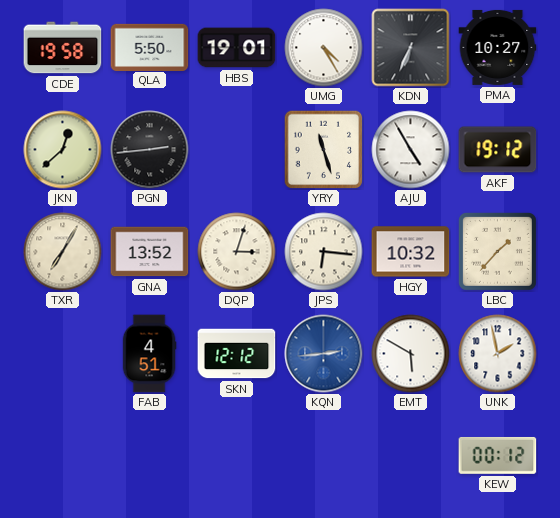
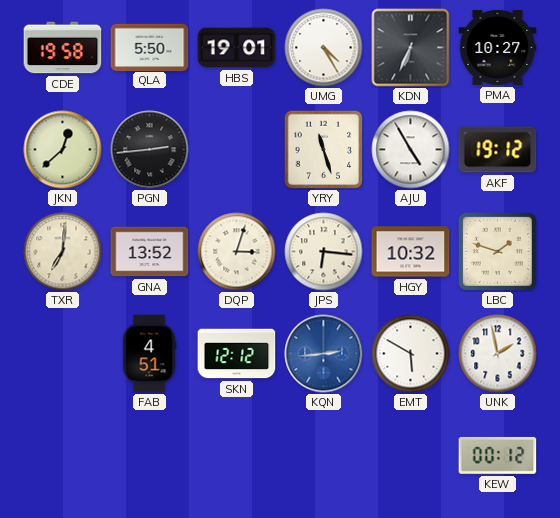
TXR: 7:05 -> 7:01 (63, 252)
LBC: 1:37 -> 1:48 (497, 251)
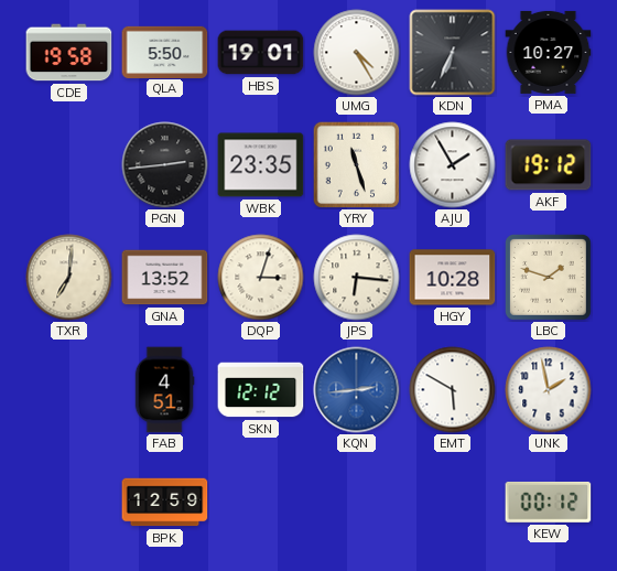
JKN: 12:38 -> none (63, 150)
WBK: none -> 23:35 (261, 165)
AJU: 4:55 -> 1:55 (453, 165)
HGY: 10:32 -> 10:28 (453, 278)
BPK: none -> 12:59 (165, 503)
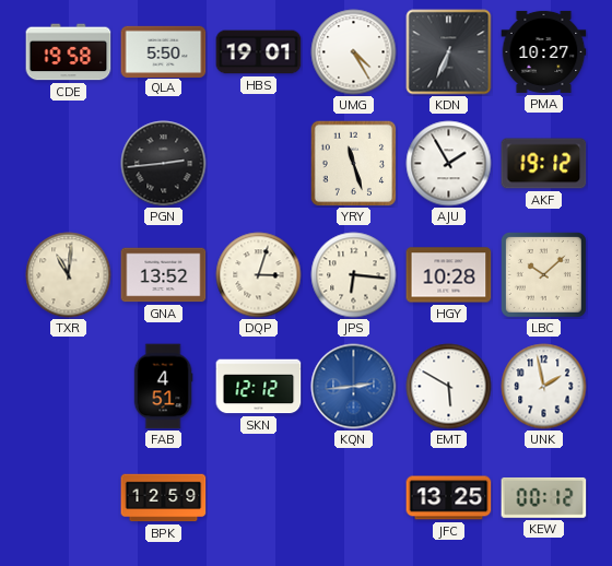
WBK: 23:35 -> none (261, 165)
TXR: 7:01 -> 11:01 (69, 275)
LBC: 1:48 -> 10:08 (543, 274)
JFC: none -> 13:25 (449, 498)
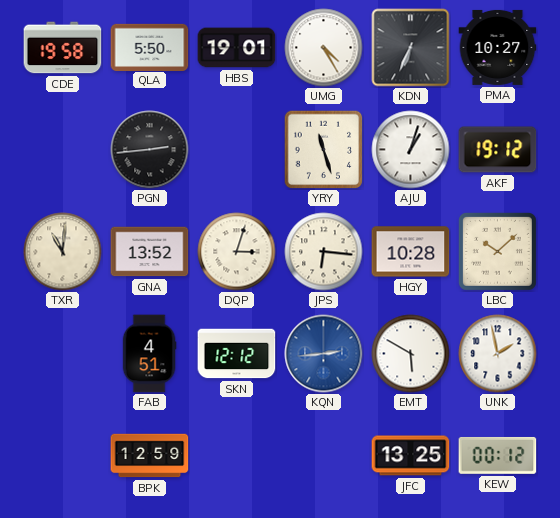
AJU: 1:55 -> 1:03 (411, 150)
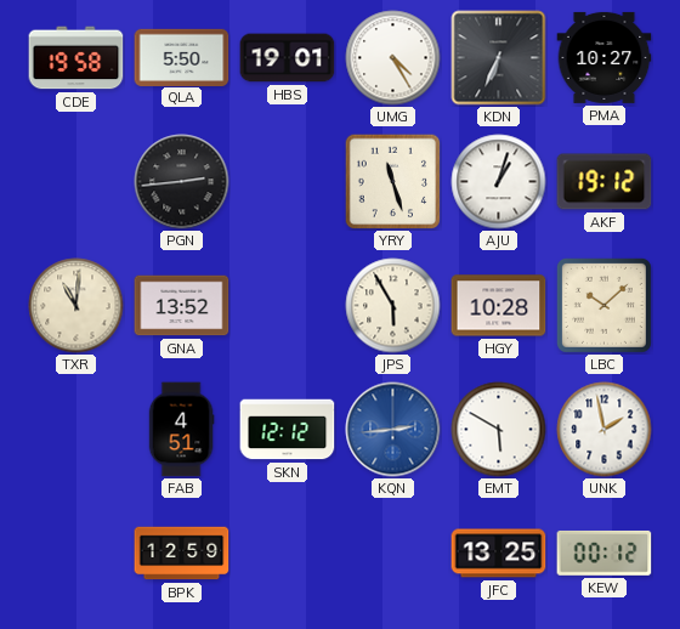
DQP: 3:03 -> none (237, 252)
JPS: 6:16 -> 5:55 (393, 306)
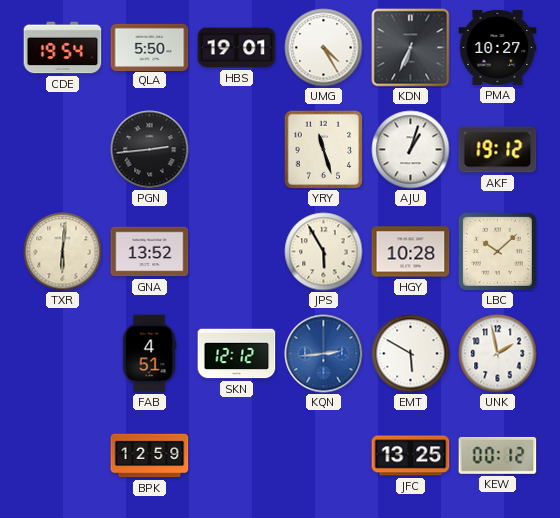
CDE: 19:58 -> 19:54 (63, 48)
TXR: 11:01 -> 6:01 (63, 252)
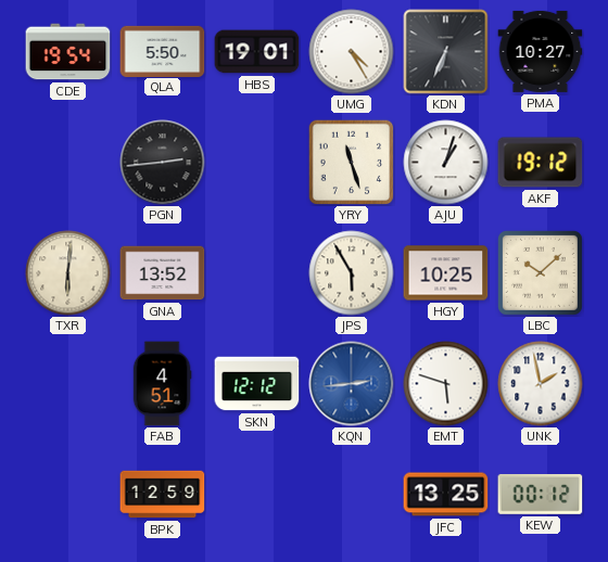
HGY: 10:28 -> 10:25 (446, 273)
EMT: 5:50 -> 5:48 (446, 384)
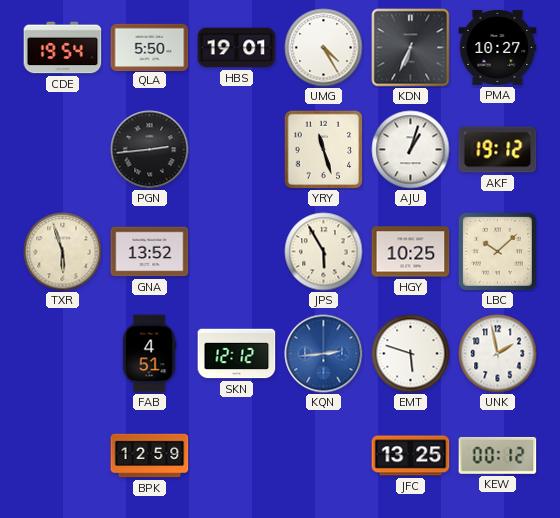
TXR: 6:01 -> 5:57 (63, 252)
